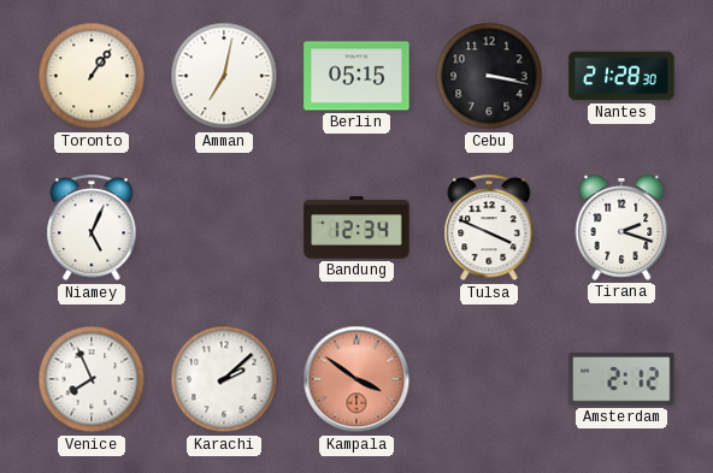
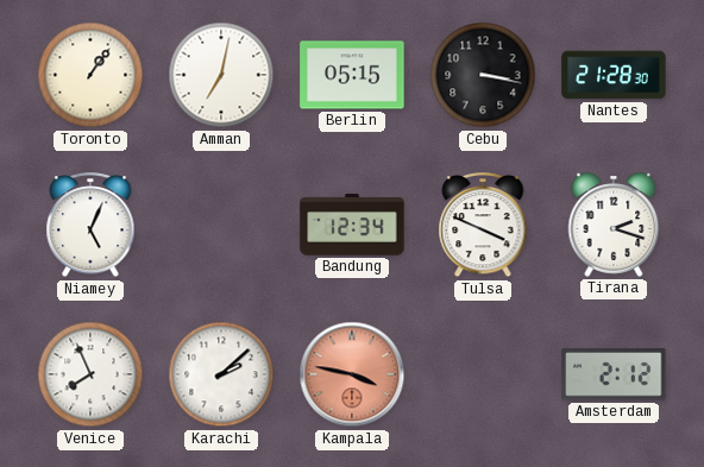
Kampala: 3:51 -> 3:47 (352, 374)
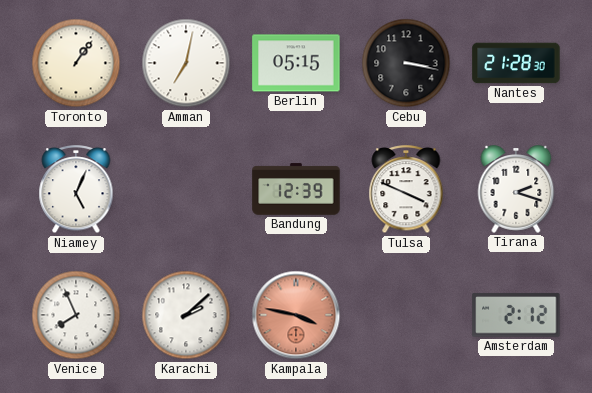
Bandung: 12:34 -> 12:39 (296, 189)
